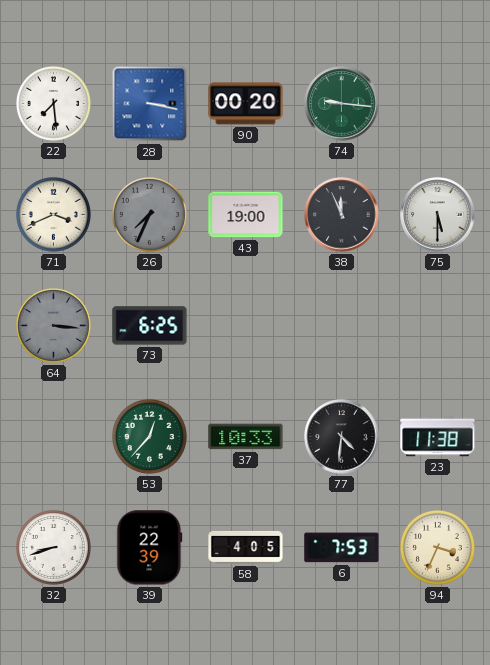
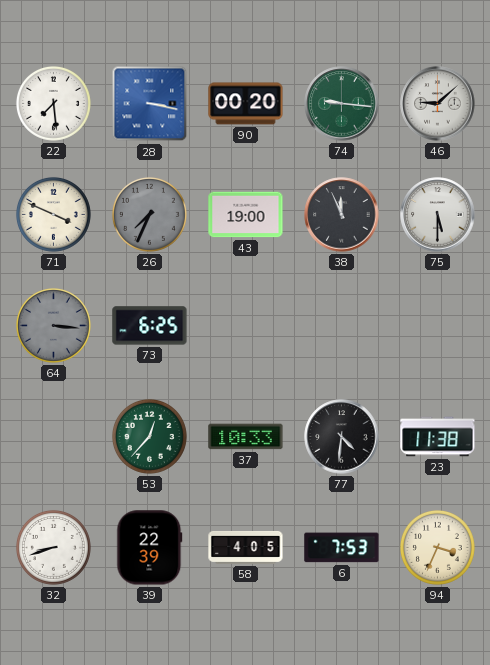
46: none -> 9:08 (438, 104)
71: 3:41 -> 3:49 (53, 214)
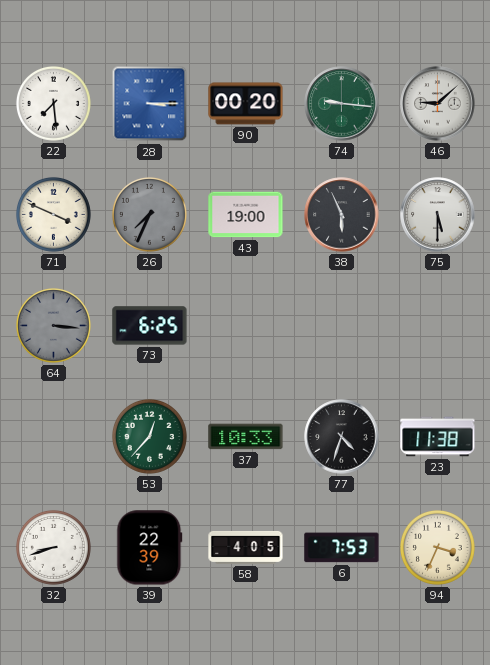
28: 3:17 -> 3:15 (150, 104)
38: 11:56 -> 5:56 (342, 215)
77: 4:31 -> 4:33 (342, 437)
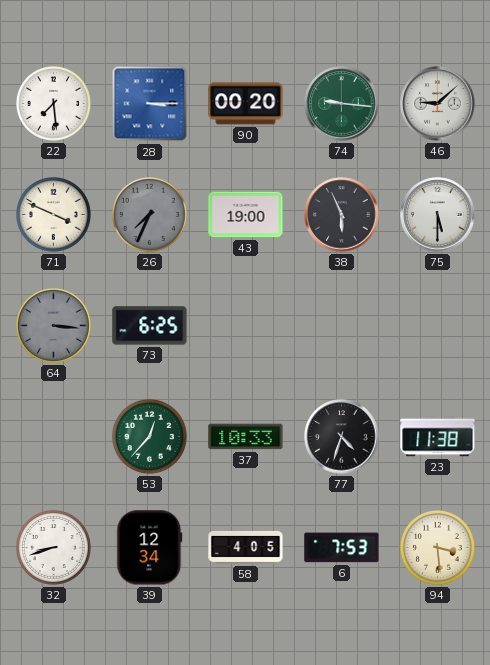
39: 22:39 -> 12:34 (150, 548)
94: 3:34 -> 3:29 (437, 547)
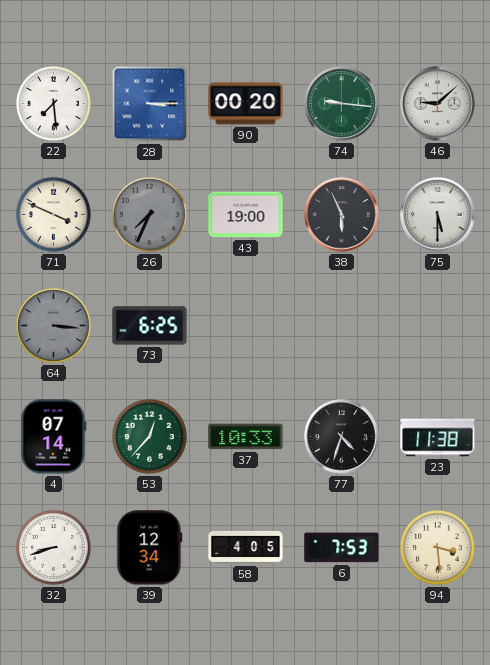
4: none -> 07:14 (54, 437)
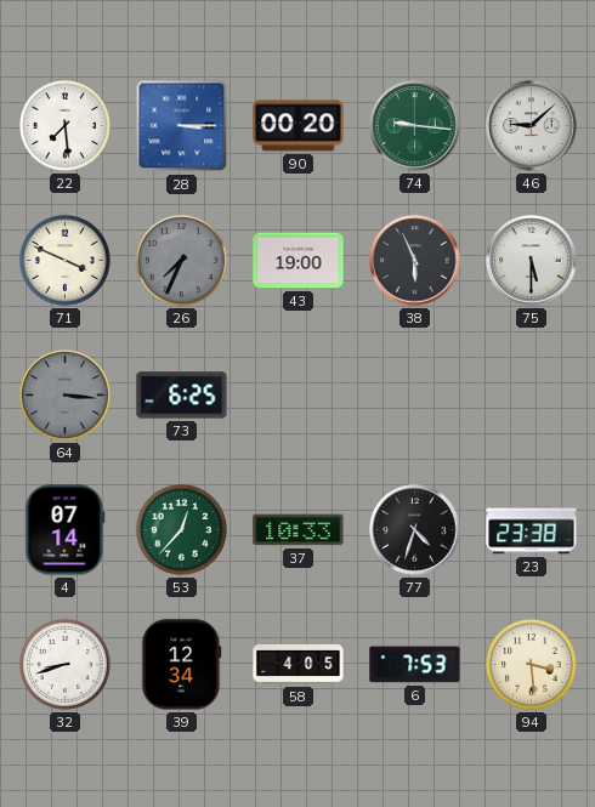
23: 11:38 -> 23:38 (532, 530)
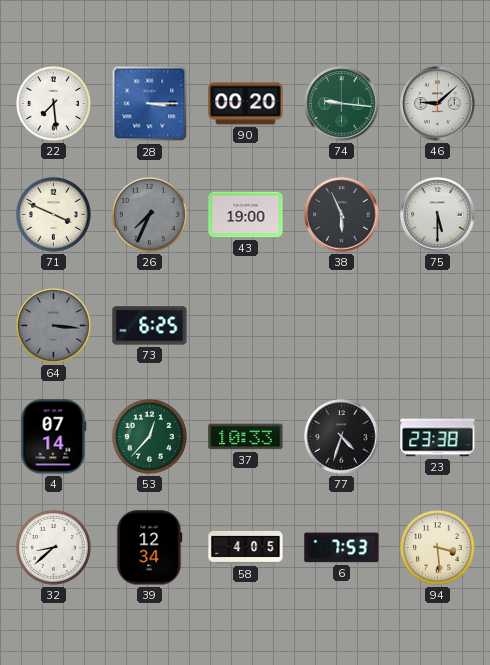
32: 8:42 -> 8:38 (53, 547)
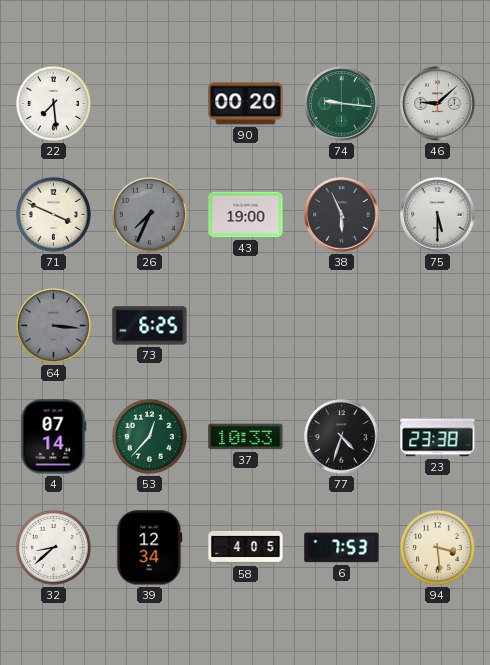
28: 3:15 -> none (150, 104)
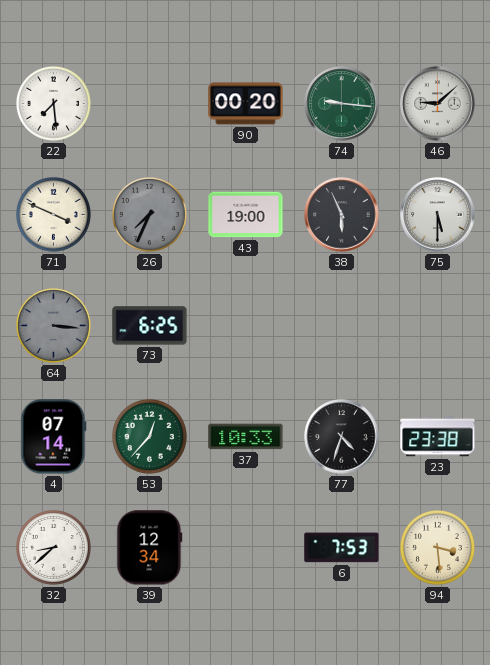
58: 4:05 -> none (246, 547)
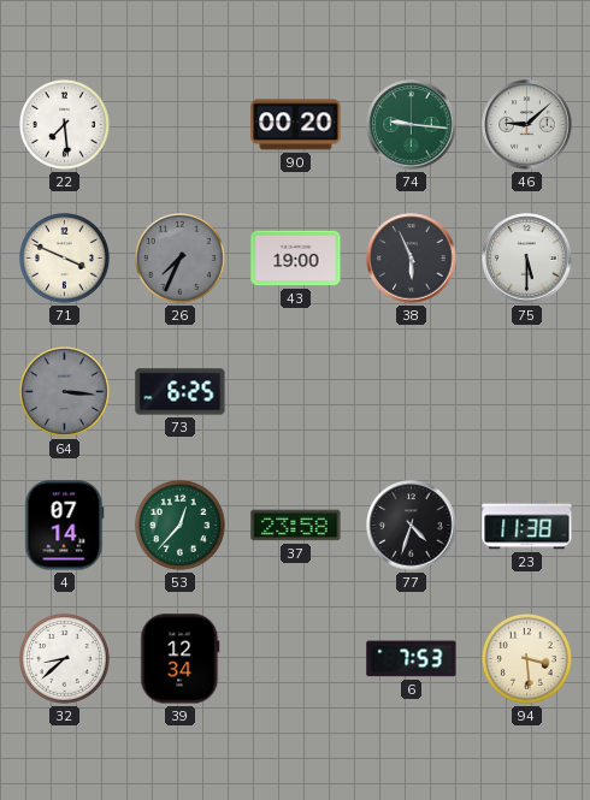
37: 10:33 -> 23:58 (296, 526)
23: 23:38 -> 11:38 (527, 526)
